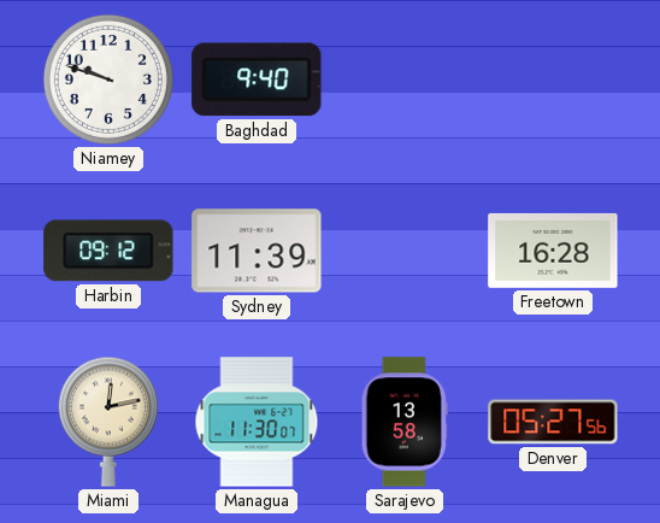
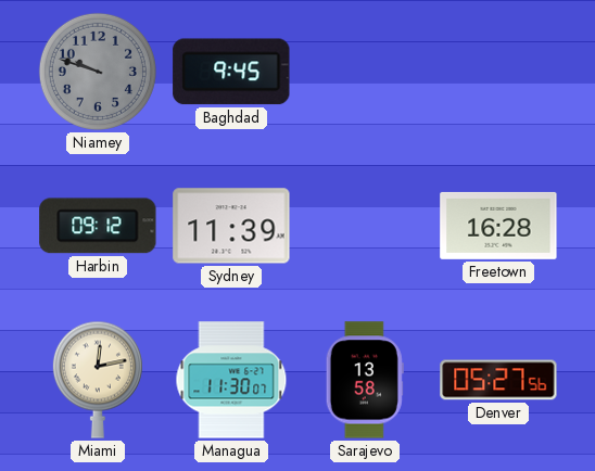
Niamey dial: white -> grey (98, 72)
Baghdad: 9:40 -> 9:45 (231, 72)
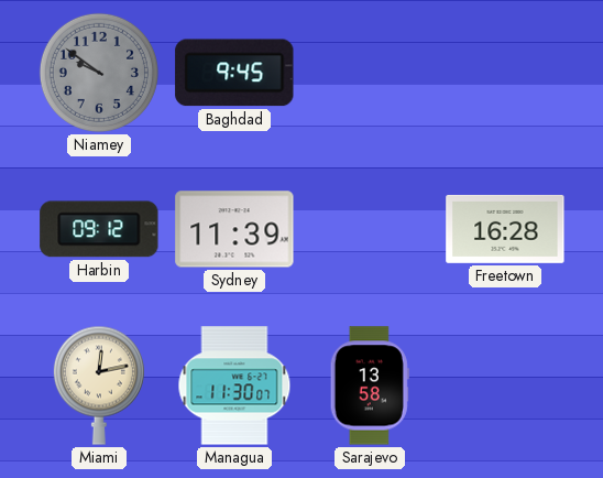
Niamey: 9:48 -> 9:51 (99, 73)
Denver: 05:27 -> none (498, 380)
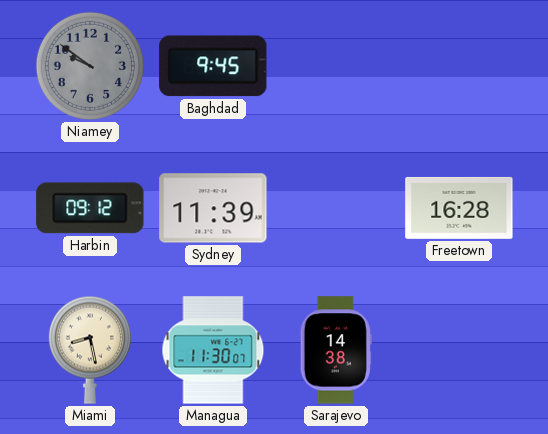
Miami: 12:13 -> 8:28 (90, 350)
Sarajevo: 13:58 -> 14:38 (336, 350)
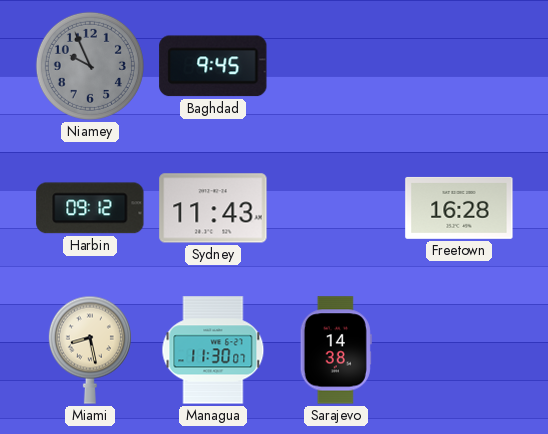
Niamey: 9:51 -> 9:56 (90, 66)
Sydney: 11:39 -> 11:43 (213, 208)
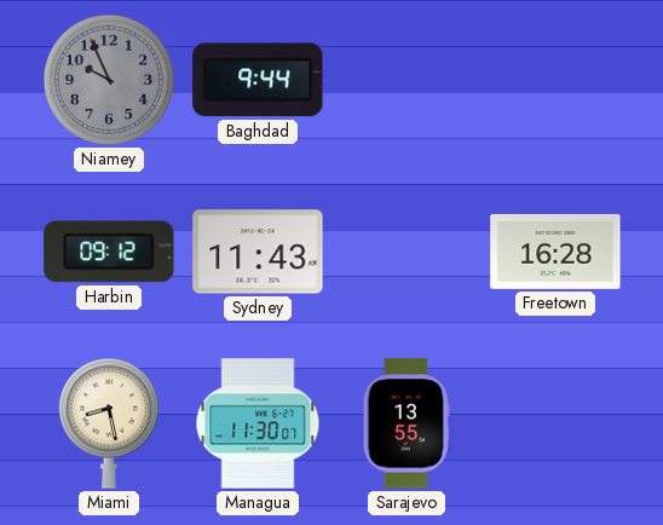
Baghdad: 9:45 -> 9:44 (258, 80)
Sarajevo: 14:38 -> 13:55 (407, 423)
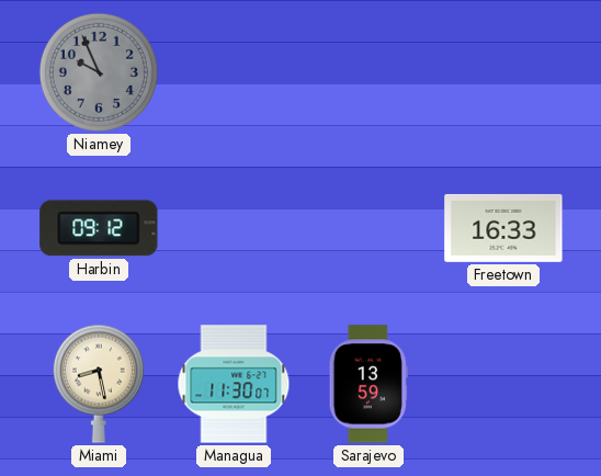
Baghdad: 9:44 -> none (258, 80)
Sydney: 11:43 -> none (258, 252)
Freetown: 16:28 -> 16:33 (503, 228)
Sarajevo: 13:55 -> 13:59 (368, 384)
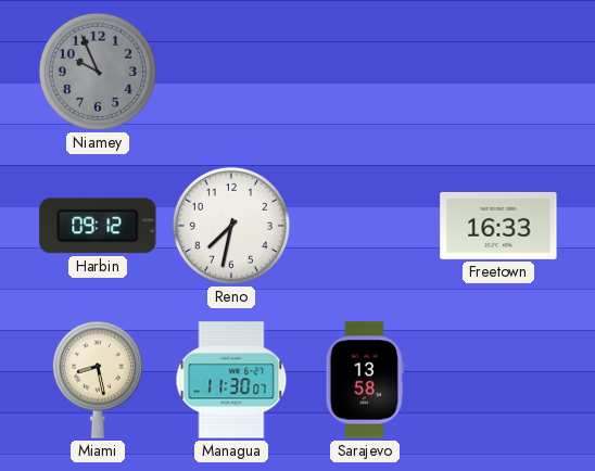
Reno: none -> 7:32 (231, 226)
Sarajevo: 13:59 -> 13:58 (365, 380)
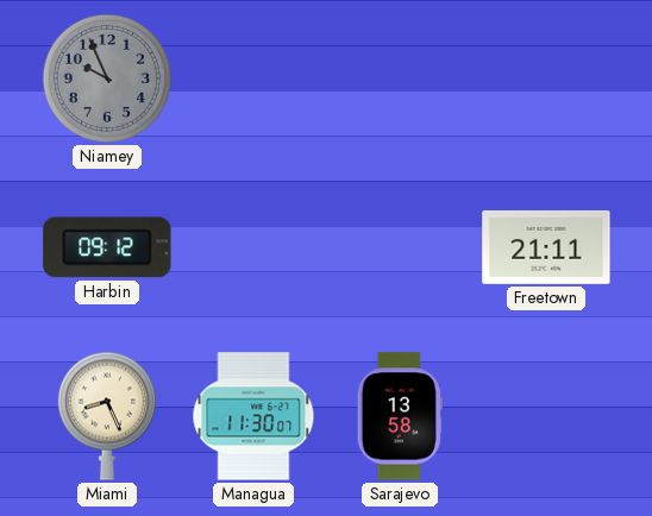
Reno: 7:32 -> none (231, 226)
Freetown: 16:33 -> 21:11 (546, 247)
Miami: 8:28 -> 8:26 (107, 416)
